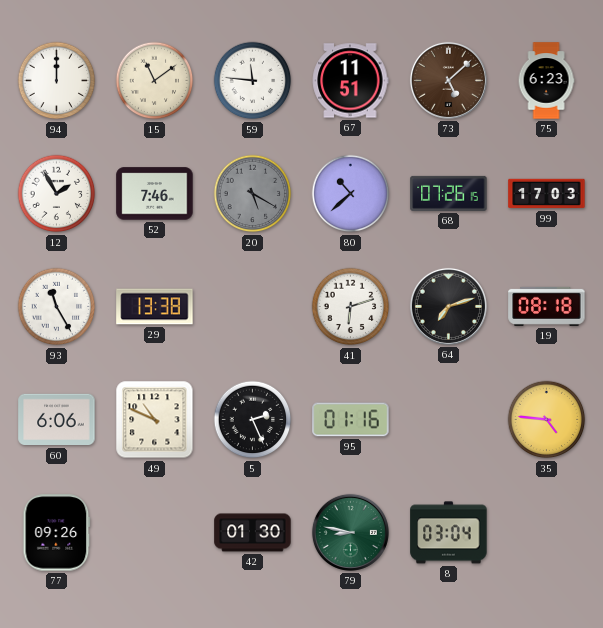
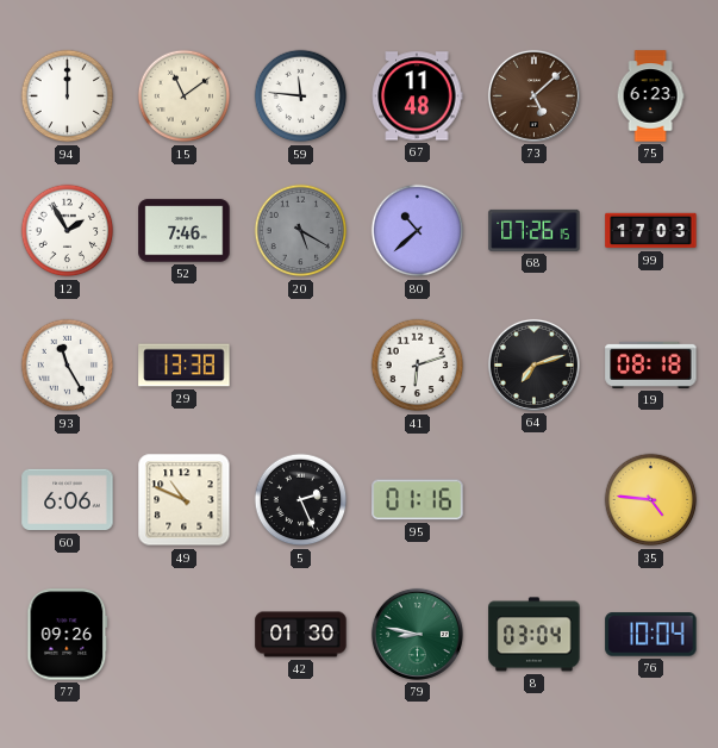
67: 11:51 -> 11:48 (417, 96)
76: none -> 10:04 (651, 635)
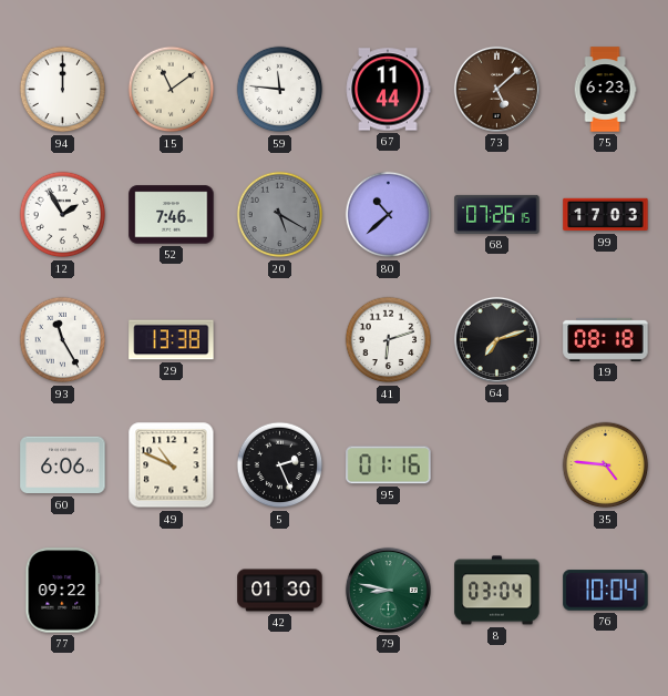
67: 11:48 -> 11:44 (388, 90)
77: 09:26 -> 09:22 (63, 591)
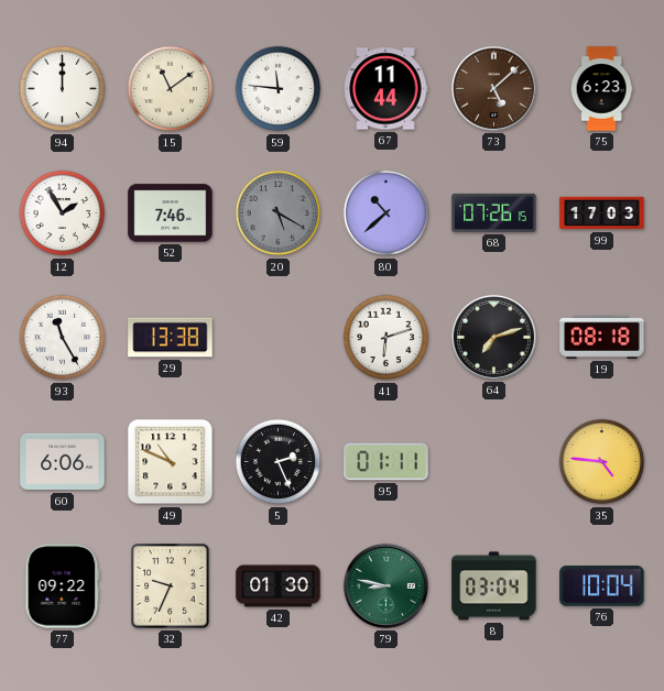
95: 01:16 -> 01:11 (387, 462)
32: none -> 9:34 (171, 586)
